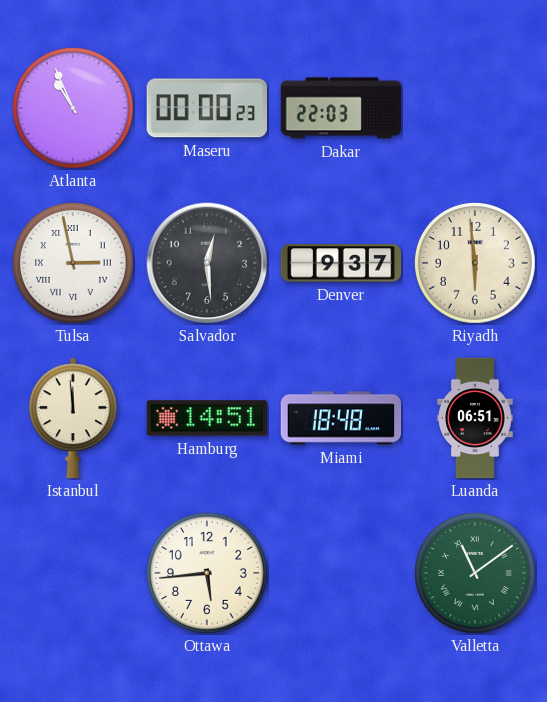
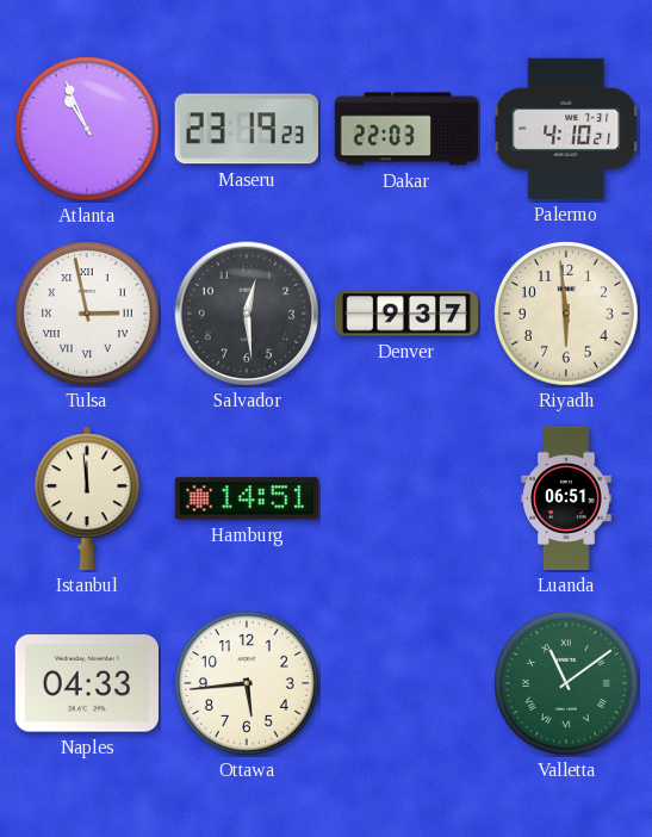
Maseru: 00:00 -> 23:19 (246, 129)
Palermo: none -> 4:10 (566, 129)
Miami: 18:48 -> none (341, 418)
Naples: none -> 04:33 (86, 683)
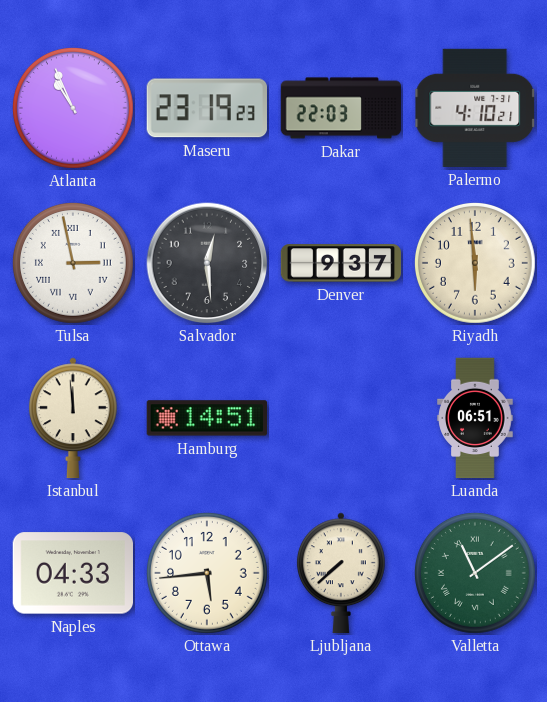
Ljubljana: none -> 7:38 (341, 573)
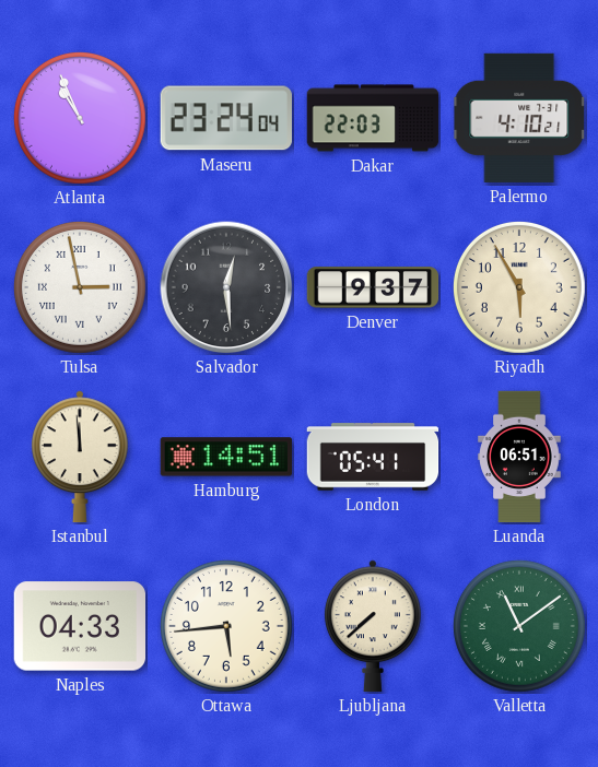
Maseru: 23:19 -> 23:24 (225, 118)
Riyadh: 5:59 -> 5:55 (519, 287)
London: none -> 05:41 (373, 457)
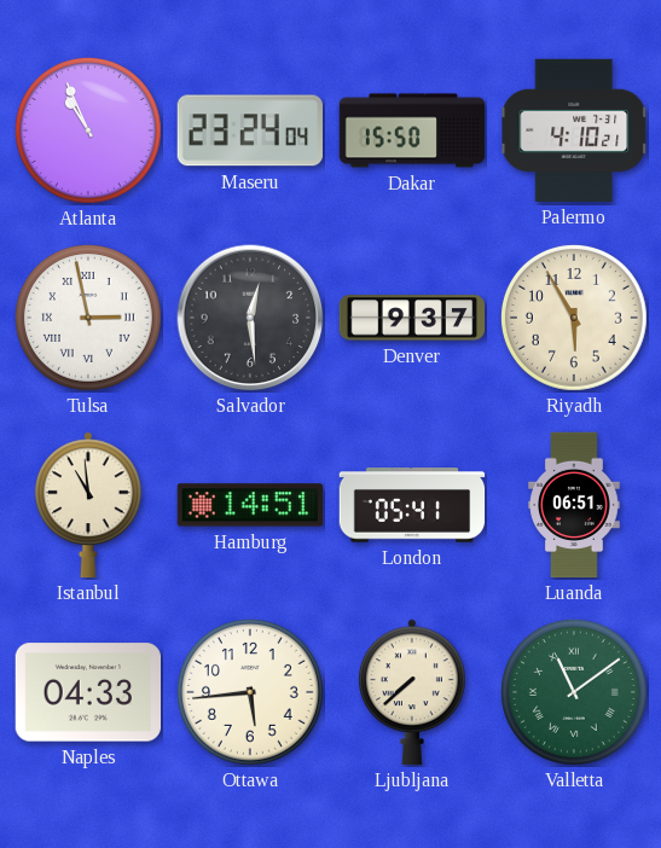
Dakar: 22:03 -> 15:50 (412, 130)
Istanbul: 11:59 -> 10:59 (88, 505)
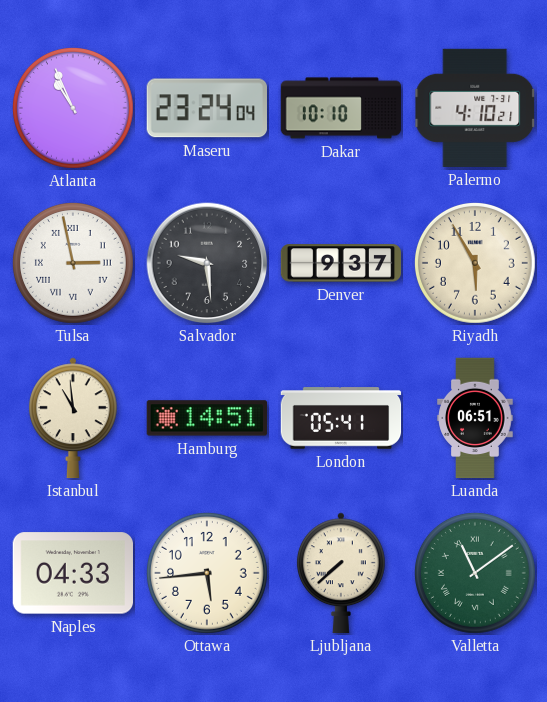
Dakar: 15:50 -> 10:10 (341, 108)
Salvador: 12:29 -> 9:29 (207, 263)
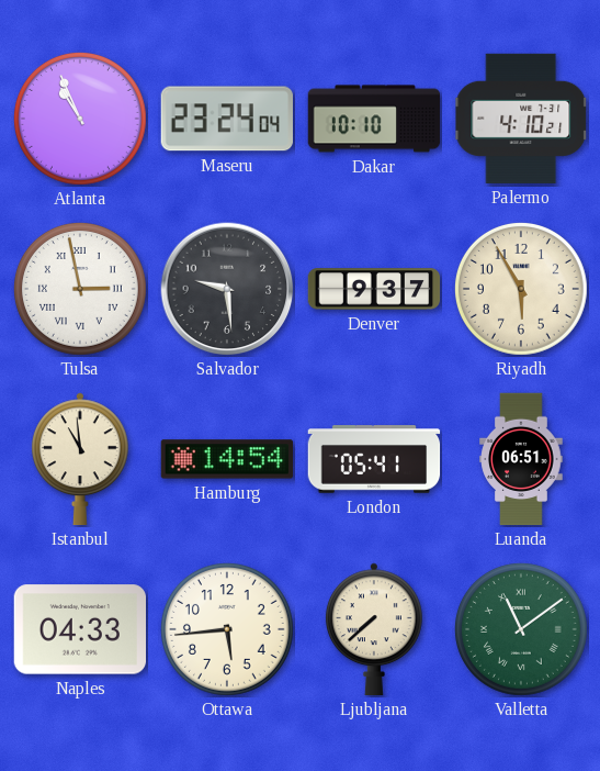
Hamburg: 14:51 -> 14:54 (227, 459)
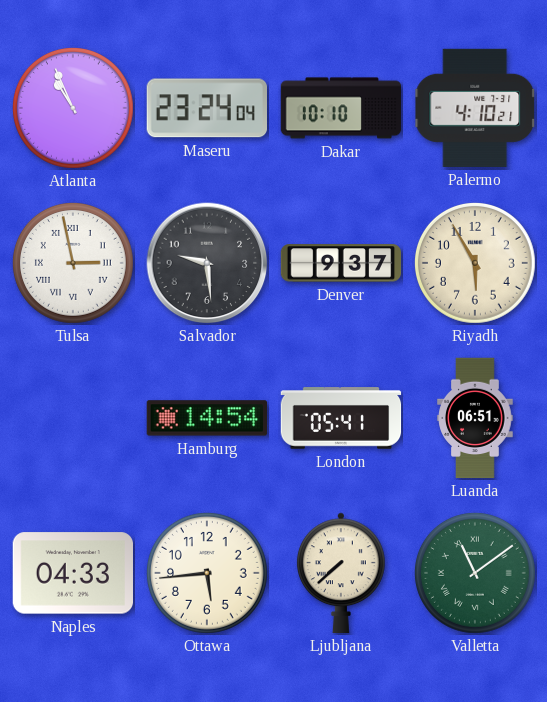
Istanbul: 10:59 -> none (80, 459)
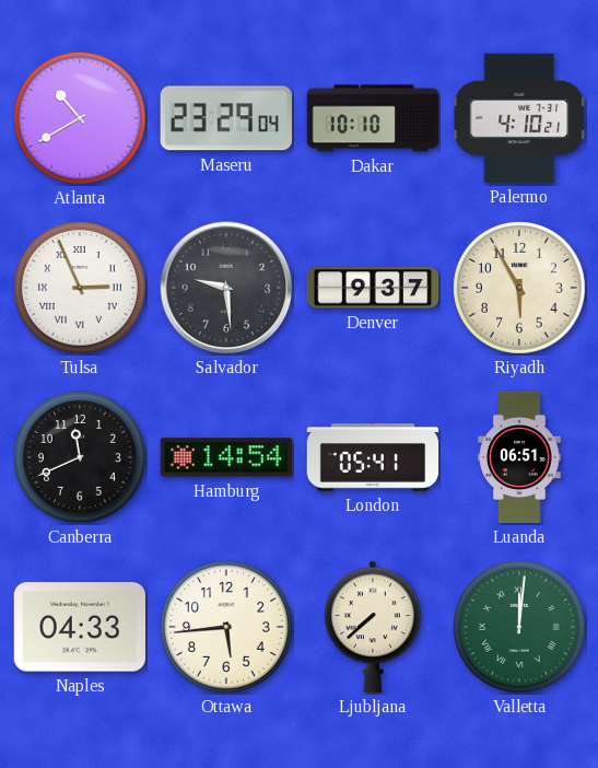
Atlanta: 10:56 -> 10:40 (80, 118)
Maseru: 23:24 -> 23:29 (225, 118)
Tulsa: 2:58 -> 2:56 (80, 288)
Canberra: none -> 11:41 (80, 457)
Valletta: 11:09 -> 12:01 (519, 627)
